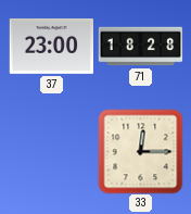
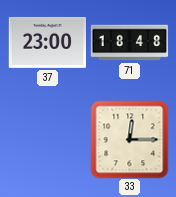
71: 18:28 -> 18:48 (129, 43)
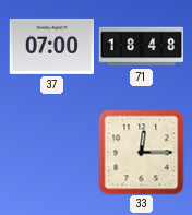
37: 23:00 -> 07:00 (51, 46)
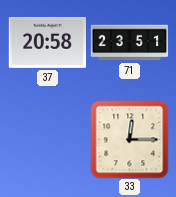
37: 07:00 -> 20:58 (47, 42)
71: 18:48 -> 23:51 (129, 43)
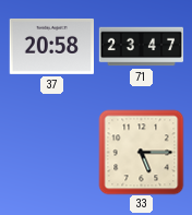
71: 23:51 -> 23:47 (141, 47)
33: 12:15 -> 5:15 (141, 152)
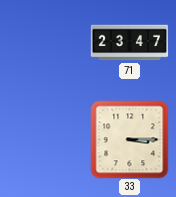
37: 20:58 -> none (51, 46)
33: 5:15 -> 3:15 (129, 139)
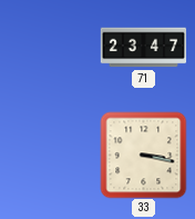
33: 3:15 -> 3:17 (143, 155)
